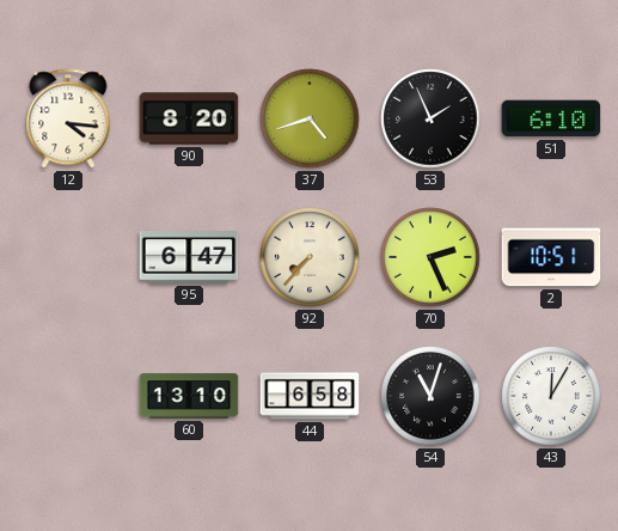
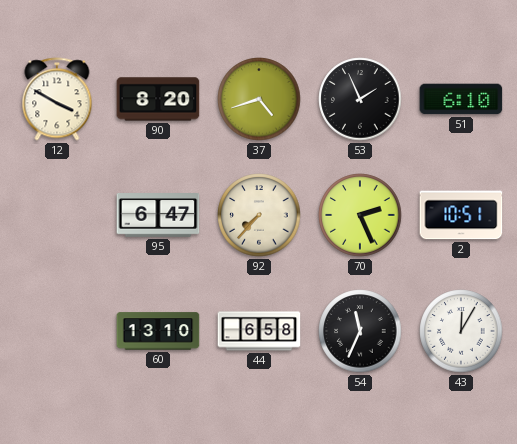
12: 4:16 -> 3:50 (57, 99)
54: 11:03 -> 11:34 (360, 331)
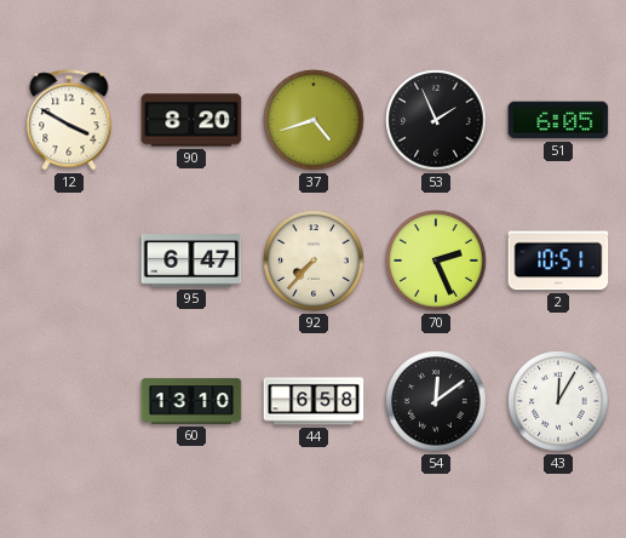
51: 6:10 -> 6:05 (558, 120)
54: 11:34 -> 12:09 (436, 401)
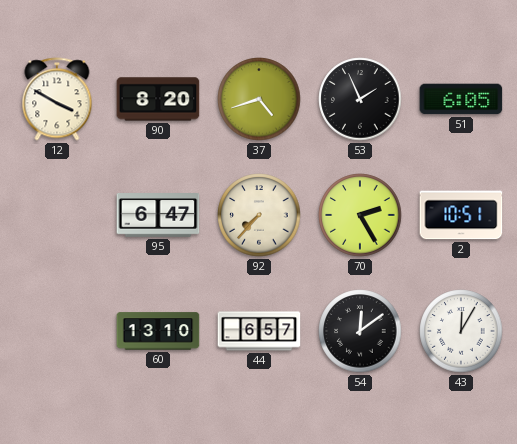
70: 2:26 -> 2:25 (360, 215)
44: 6:58 -> 6:57 (259, 331)
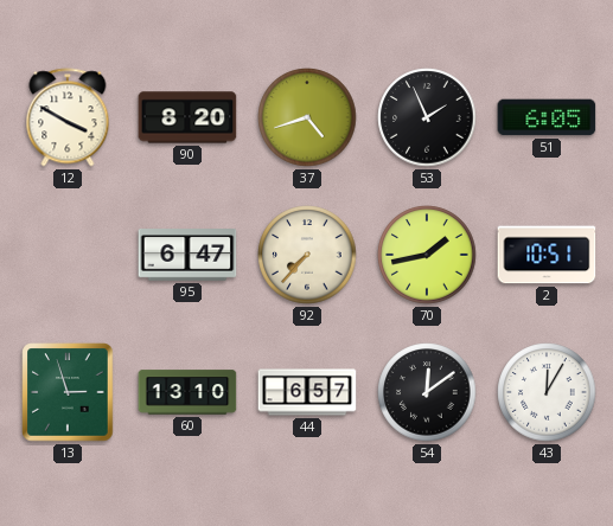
70: 2:25 -> 1:43 (427, 255)
13: none -> 2:57 (68, 392)
